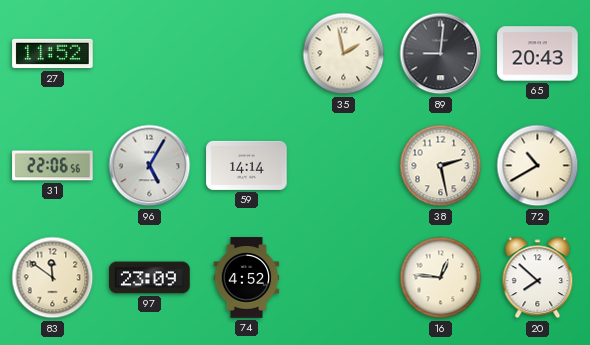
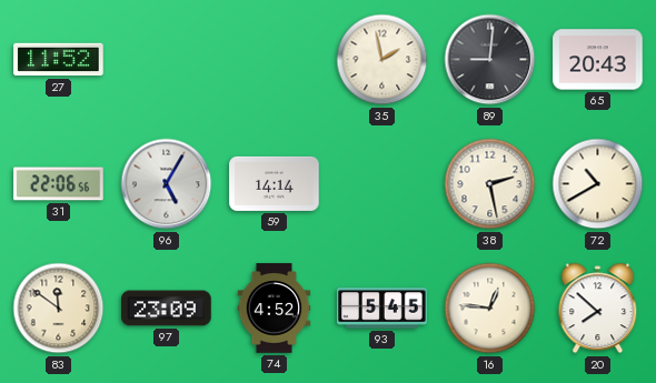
93: none -> 5:45 (382, 309)
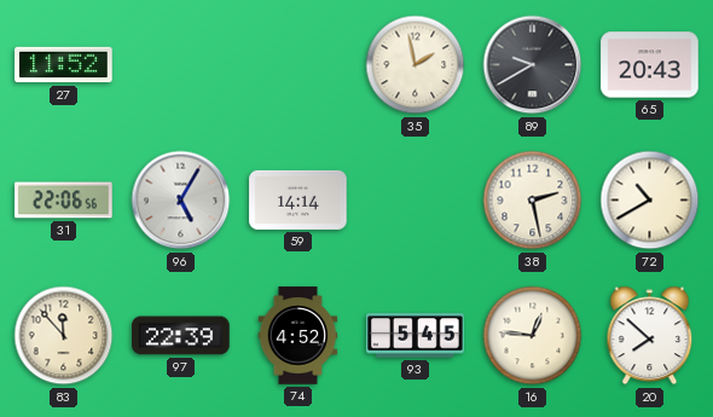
89: 9:01 -> 9:40 (533, 65)
83: 11:51 -> 11:53 (64, 336)
97: 23:09 -> 22:39 (181, 336)
